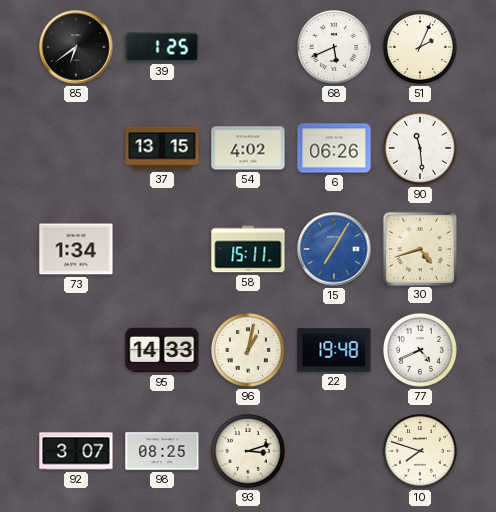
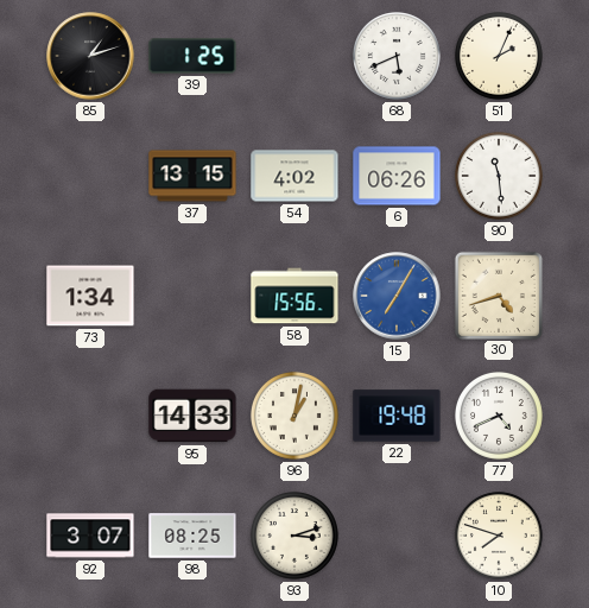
85: 6:39 -> 1:12 (90, 56)
58: 15:11 -> 15:56 (294, 296)
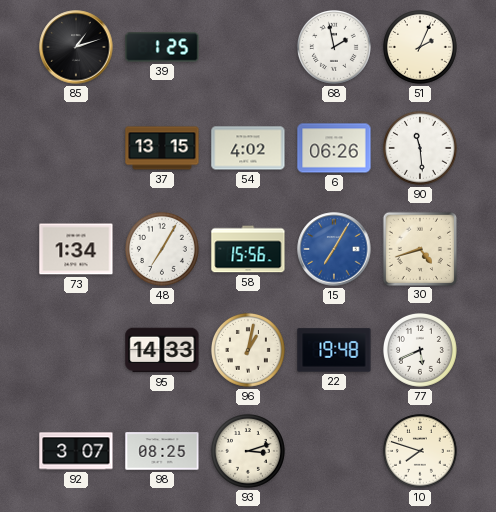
68: 5:41 -> 1:58 (334, 47)
48: none -> 7:05 (162, 249)
77: 4:41 -> 5:41 (420, 350)
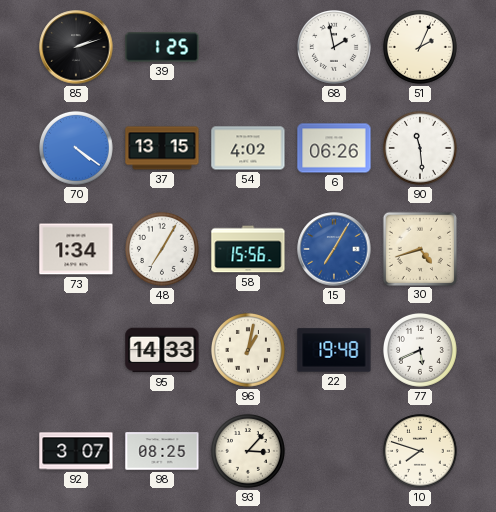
85: 1:12 -> 2:12 (76, 47)
70: none -> 4:21 (76, 148)
93: 3:12 -> 3:07 (248, 451)
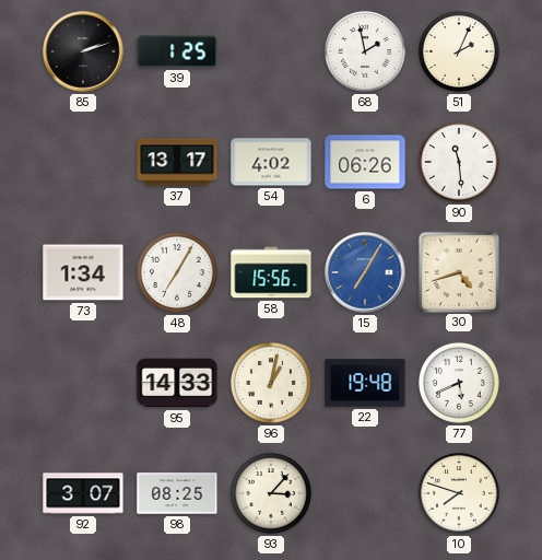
70: 4:21 -> none (76, 148)
37: 13:15 -> 13:17 (177, 162)
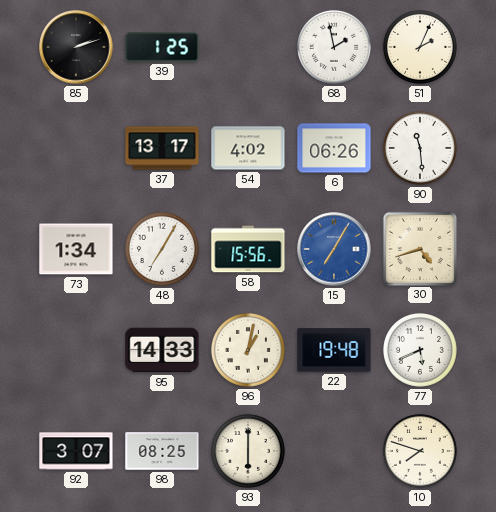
93: 3:07 -> 6:00 (248, 451)
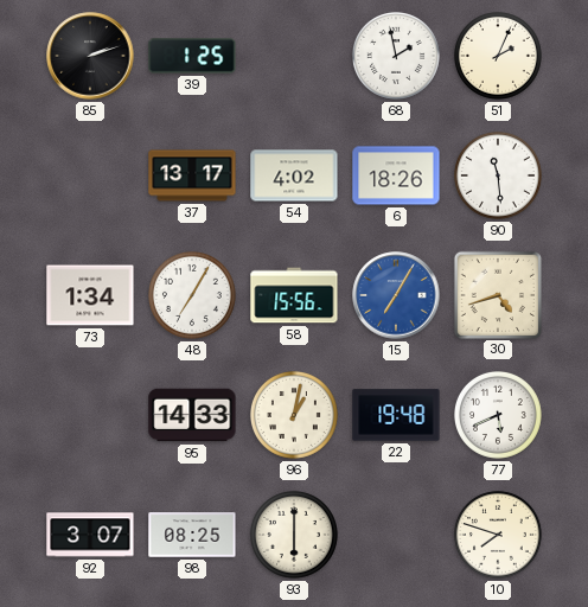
6: 06:26 -> 18:26 (396, 175)
